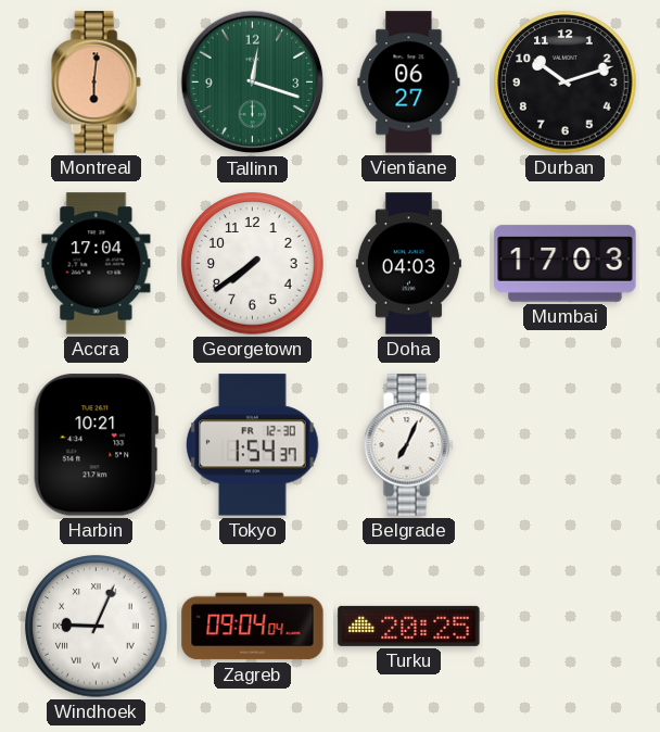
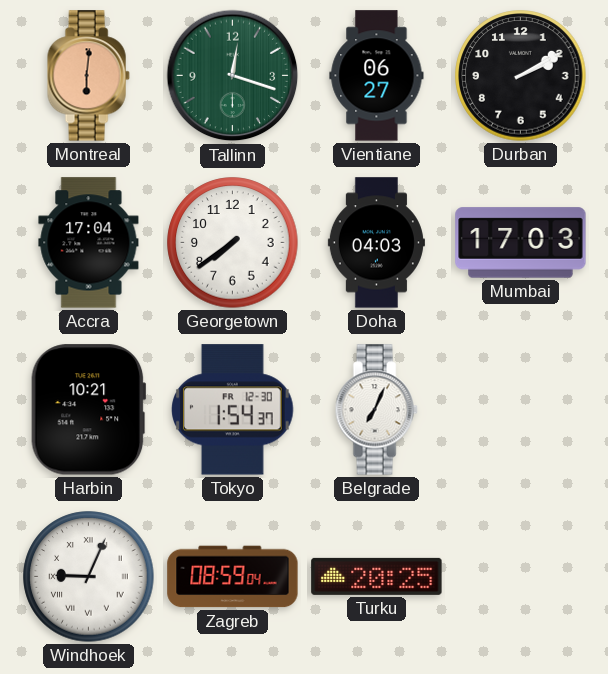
Durban: 10:12 -> 2:10 (521, 76)
Zagreb: 09:04 -> 08:59 (233, 577)
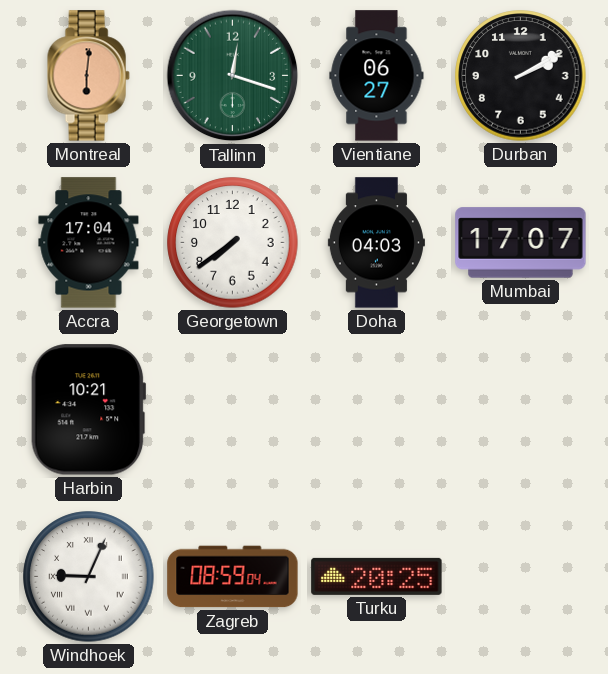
Mumbai: 17:03 -> 17:07 (521, 243)
Tokyo: 1:54 -> none (233, 410)
Belgrade: 7:04 -> none (376, 410)
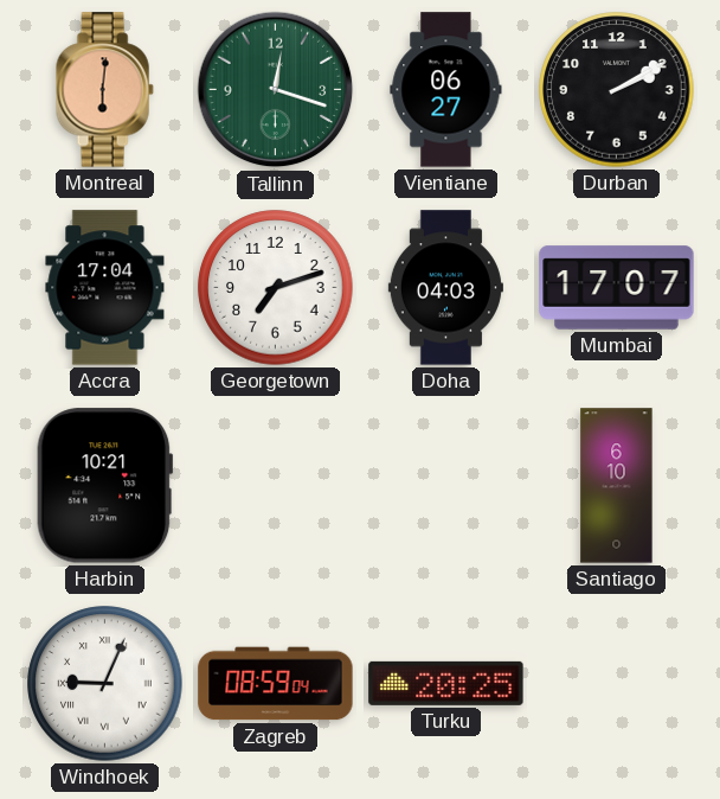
Georgetown: 7:39 -> 7:12 (276, 288)
Santiago: none -> 6:10 (617, 486)
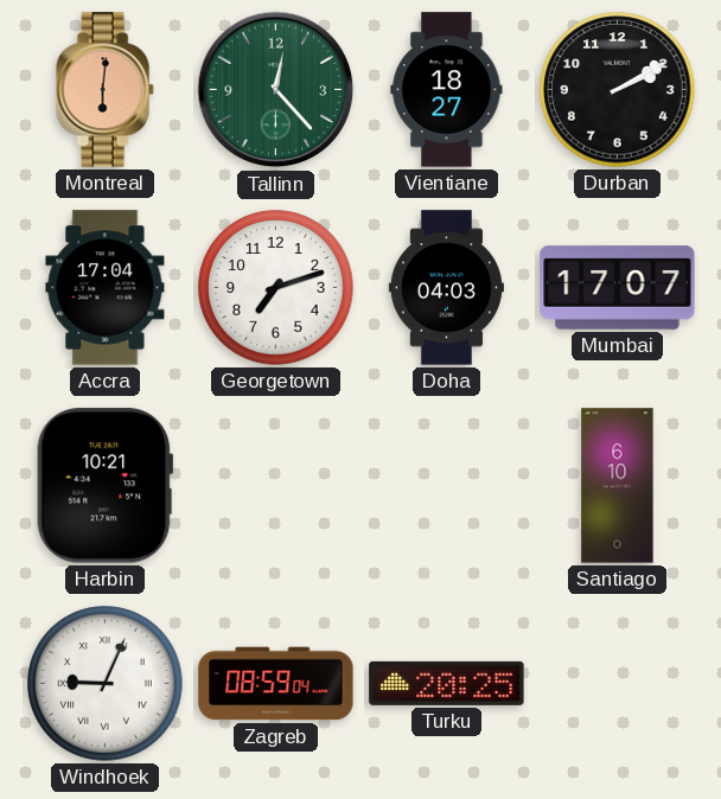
Tallinn: 12:18 -> 12:23 (276, 90)
Vientiane: 06:27 -> 18:27 (447, 90)
